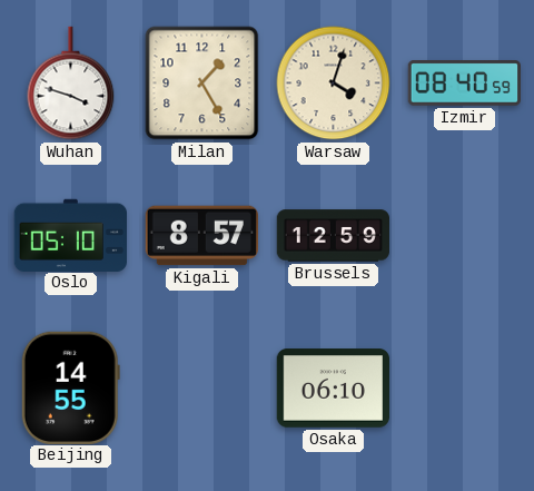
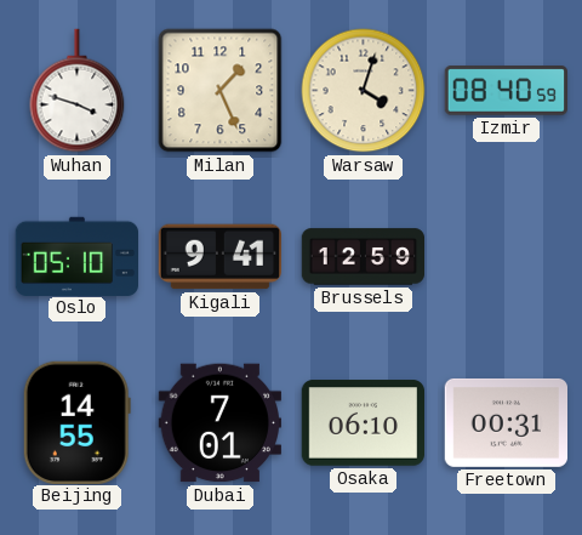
Milan: 1:25 -> 1:26 (221, 91)
Kigali: 8:57 -> 9:41 (219, 257)
Dubai: none -> 7:01 (219, 423)
Freetown: none -> 00:31 (506, 422)
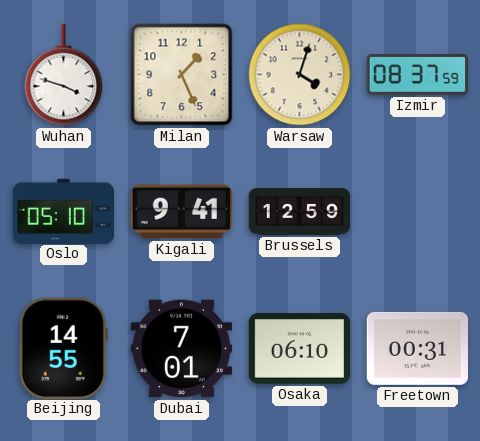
Izmir: 08:40 -> 08:37 (417, 75)
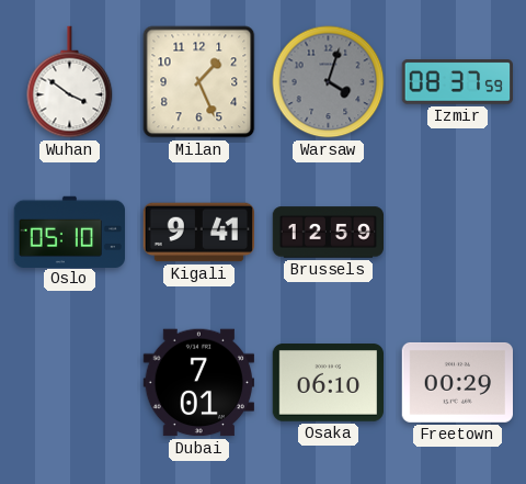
Wuhan: 3:48 -> 3:51 (70, 82)
Warsaw dial: cream -> grey (329, 82)
Beijing: 14:55 -> none (63, 348)
Freetown: 00:31 -> 00:29 (457, 382)
